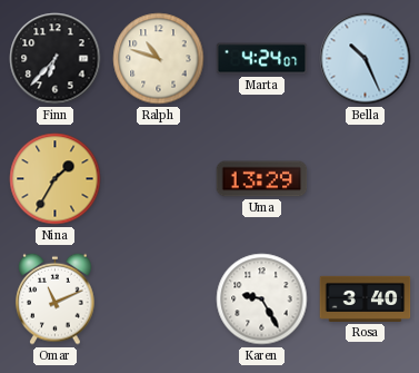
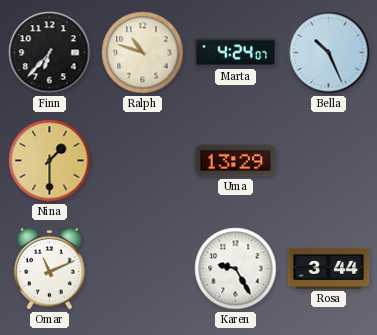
Nina: 1:35 -> 1:30 (50, 161)
Rosa: 3:40 -> 3:44 (329, 268)
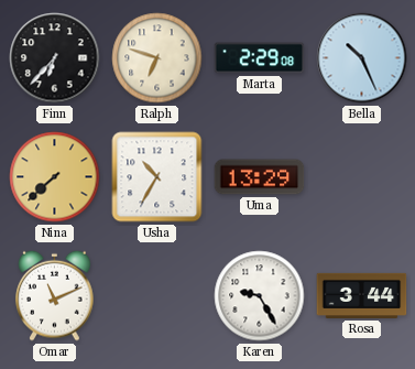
Ralph: 10:48 -> 6:48 (157, 58)
Marta: 4:24 -> 2:29 (260, 58)
Nina: 1:30 -> 7:38 (55, 177)
Usha: none -> 10:35 (157, 177)
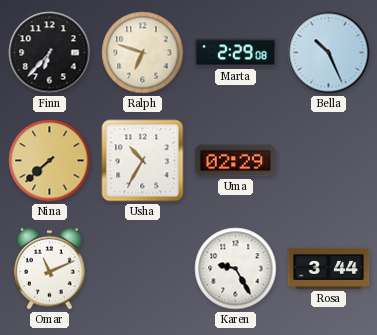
Uma: 13:29 -> 02:29 (236, 161)
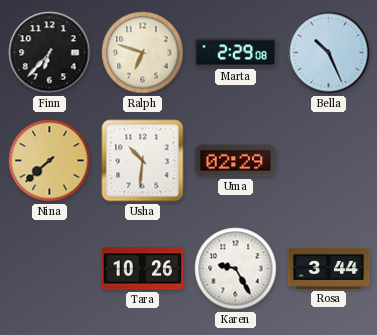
Usha: 10:35 -> 10:31 (143, 161)
Omar: 11:11 -> none (50, 268)
Tara: none -> 10:26 (143, 269)
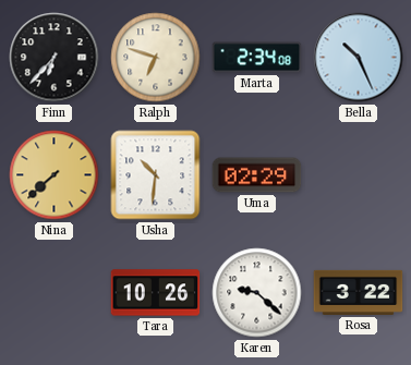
Marta: 2:29 -> 2:34 (257, 58)
Karen: 9:25 -> 9:22 (257, 293)
Rosa: 3:44 -> 3:22 (359, 292)
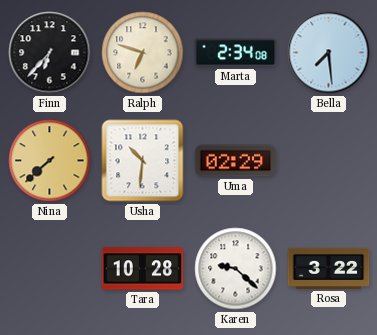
Bella: 10:26 -> 7:29 (329, 53)
Tara: 10:26 -> 10:28 (143, 269)
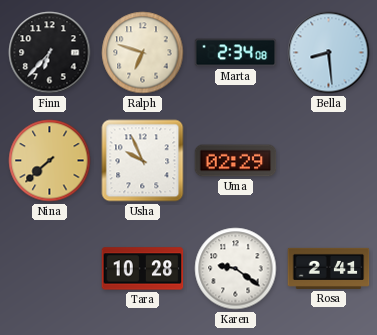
Bella: 7:29 -> 8:29 (329, 53)
Usha: 10:31 -> 9:56 (143, 161)
Karen: 9:22 -> 9:21 (236, 269)
Rosa: 3:22 -> 2:41 (329, 268)
